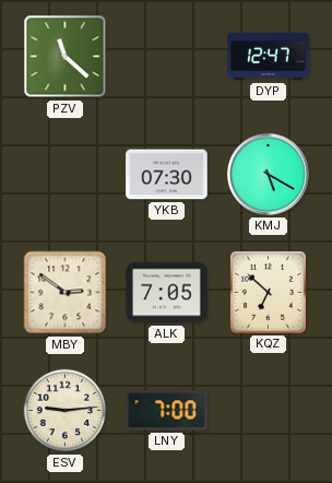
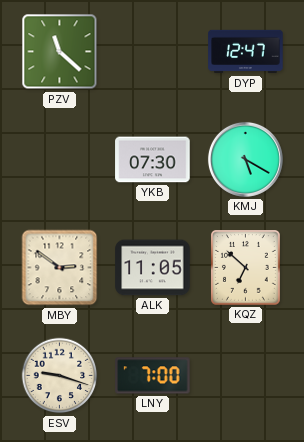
ALK: 7:05 -> 11:05 (153, 268)
ESV: 9:14 -> 9:18 (60, 376)
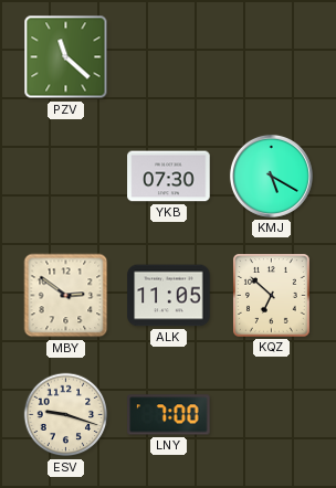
DYP: 12:47 -> none (246, 52)
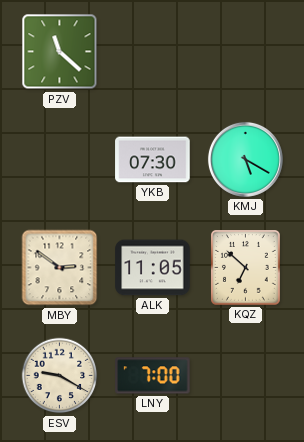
ESV: 9:18 -> 9:20 (60, 376)
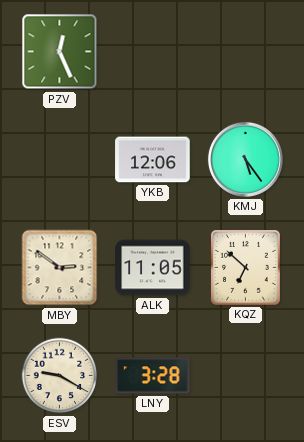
PZV: 11:22 -> 12:26 (60, 52)
YKB: 07:30 -> 12:06 (153, 160)
KMJ: 5:20 -> 5:24 (245, 159)
LNY: 7:00 -> 3:28 (153, 376)
